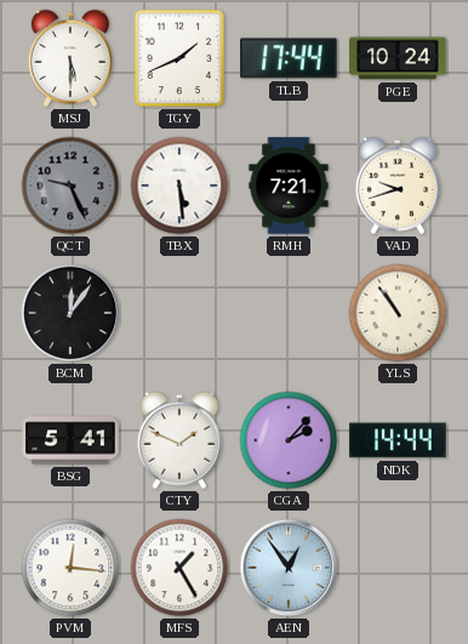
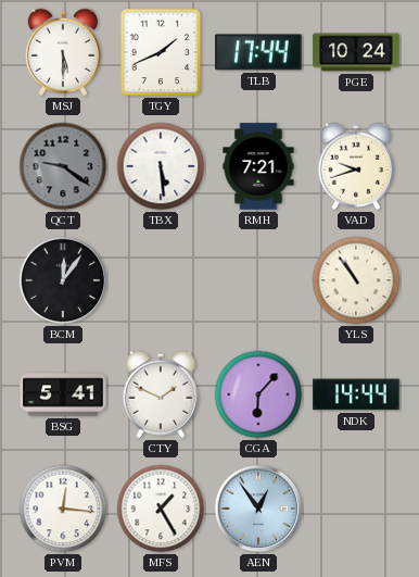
QCT: 9:26 -> 9:21 (63, 166)
CGA: 2:07 -> 6:07 (258, 394)
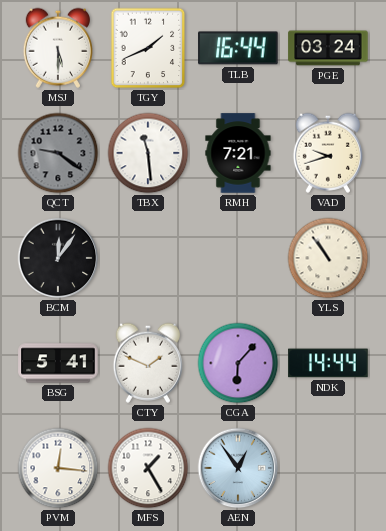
TLB: 17:44 -> 16:44 (238, 48)
PGE: 10:24 -> 03:24 (328, 48)
TBX: 5:29 -> 11:29 (148, 153)
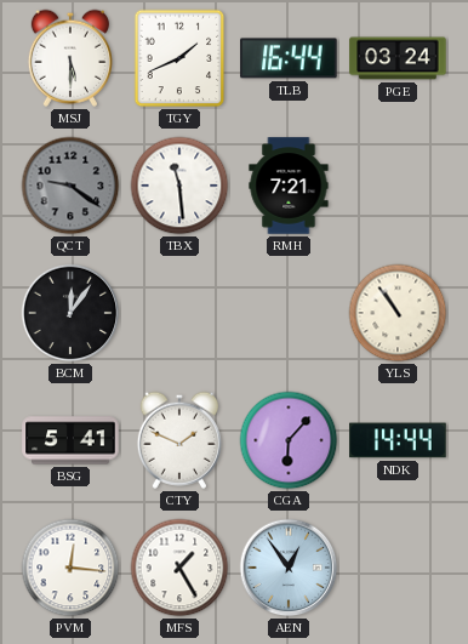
VAD: 9:42 -> none (327, 153)
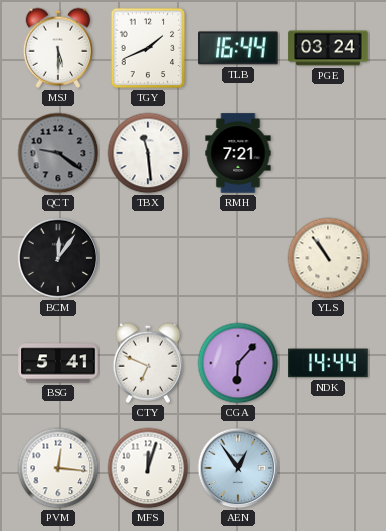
CTY: 1:49 -> 6:49 (147, 363)
MFS: 1:25 -> 12:03 (148, 468)
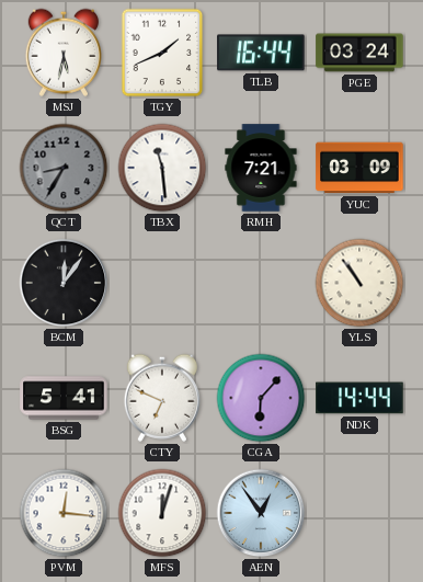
MSJ: 5:30 -> 5:32 (62, 53)
QCT: 9:21 -> 8:35 (64, 168)
YUC: none -> 03:09 (359, 168)
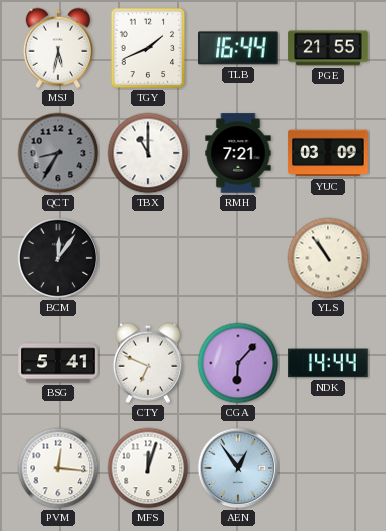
PGE: 03:24 -> 21:55 (328, 48)
TBX: 11:29 -> 11:00 (148, 153)
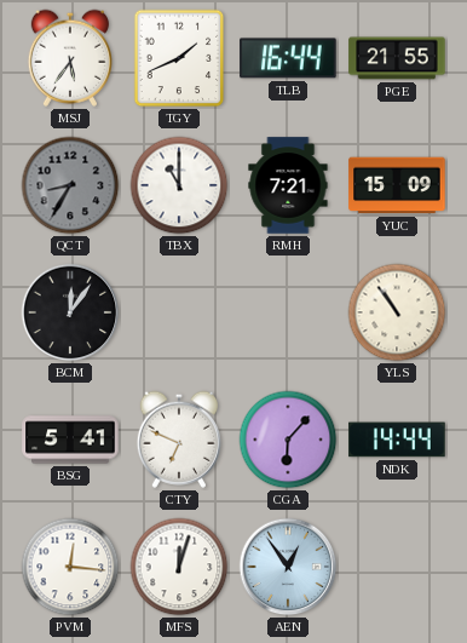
MSJ: 5:32 -> 5:36 (69, 58)
YUC: 03:09 -> 15:09 (397, 185)
